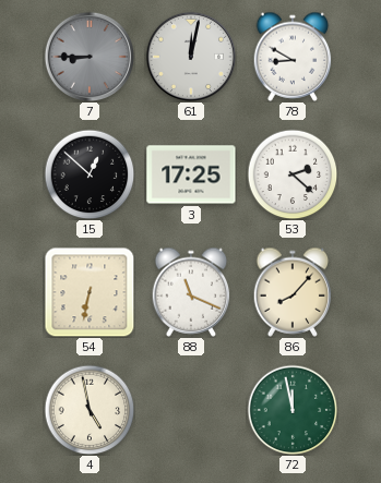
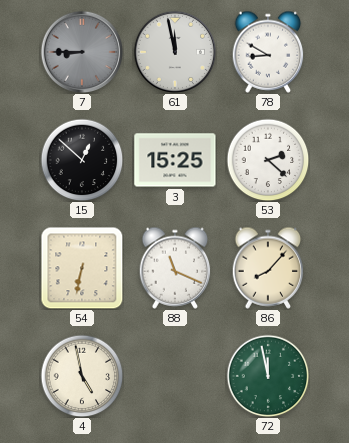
61: 12:02 -> 11:58 (174, 51)
3: 17:25 -> 15:25 (175, 160)
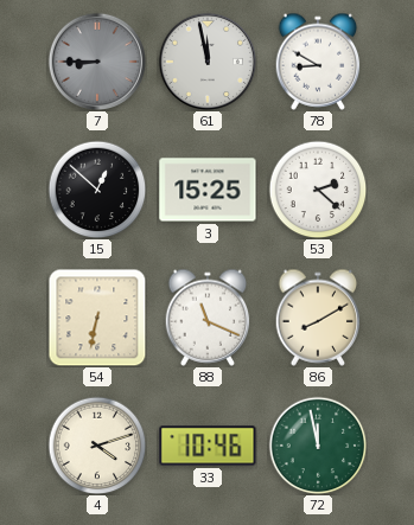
86: 8:07 -> 8:10 (318, 318)
4: 4:58 -> 4:12 (97, 446)
33: none -> 10:46 (208, 446)
